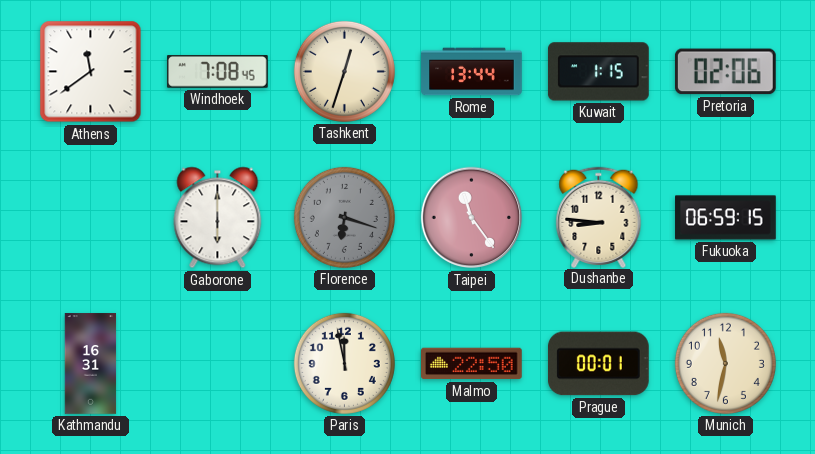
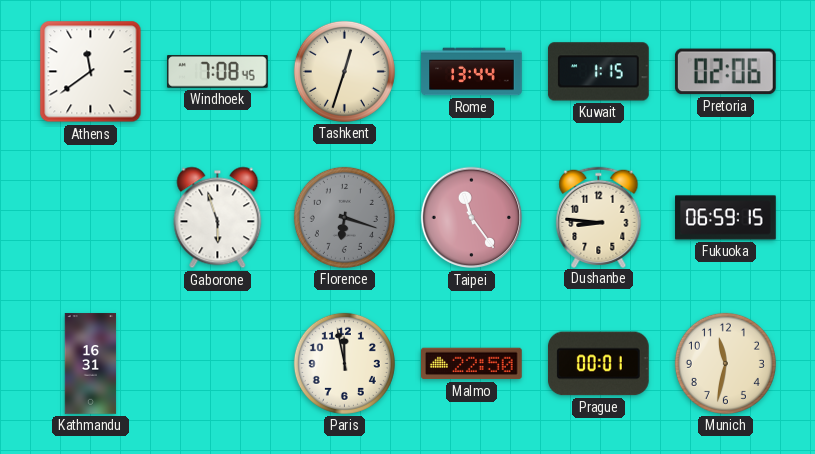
Gaborone: 6:00 -> 5:57 (218, 218)
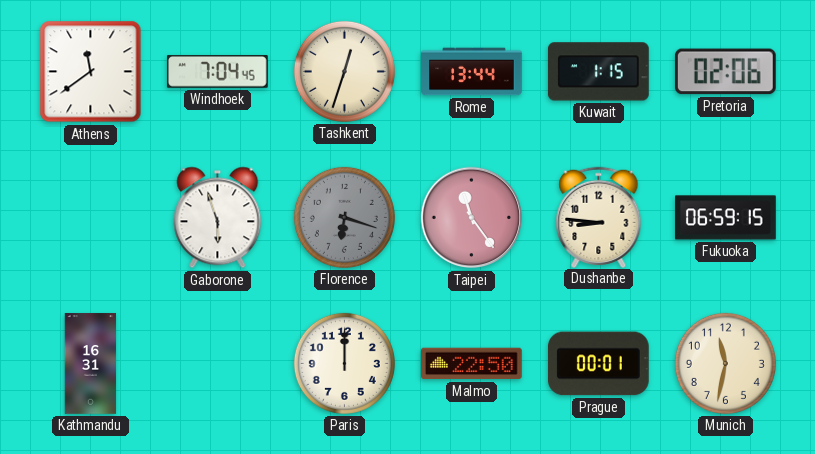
Windhoek: 7:08 -> 7:04 (218, 72)
Paris: 11:58 -> 12:00 (344, 363)
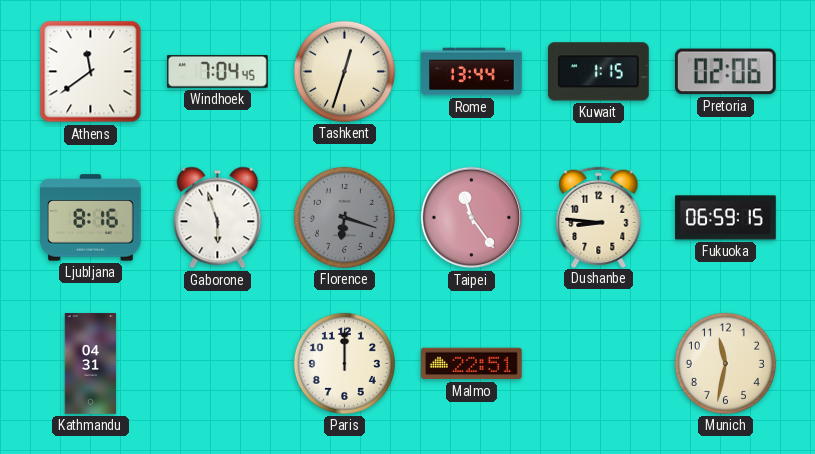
Ljubljana: none -> 8:16 (91, 218)
Kathmandu: 16:31 -> 04:31 (91, 364)
Malmo: 22:50 -> 22:51 (472, 364)
Prague: 00:01 -> none (598, 364)
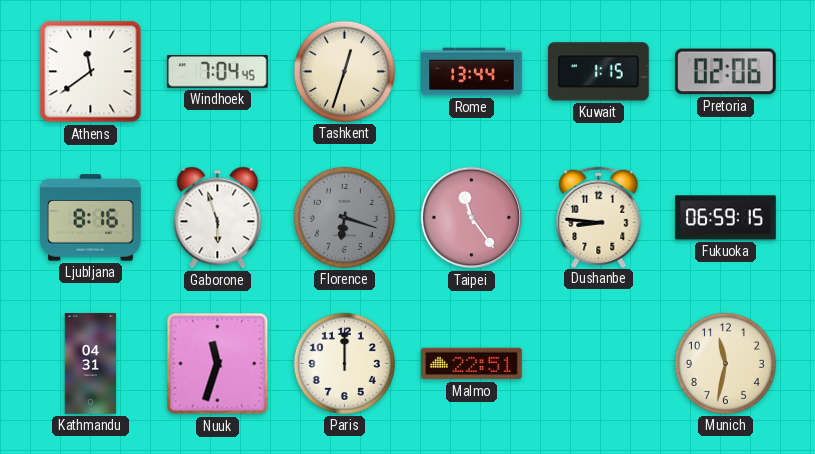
Nuuk: none -> 11:33 (218, 364)
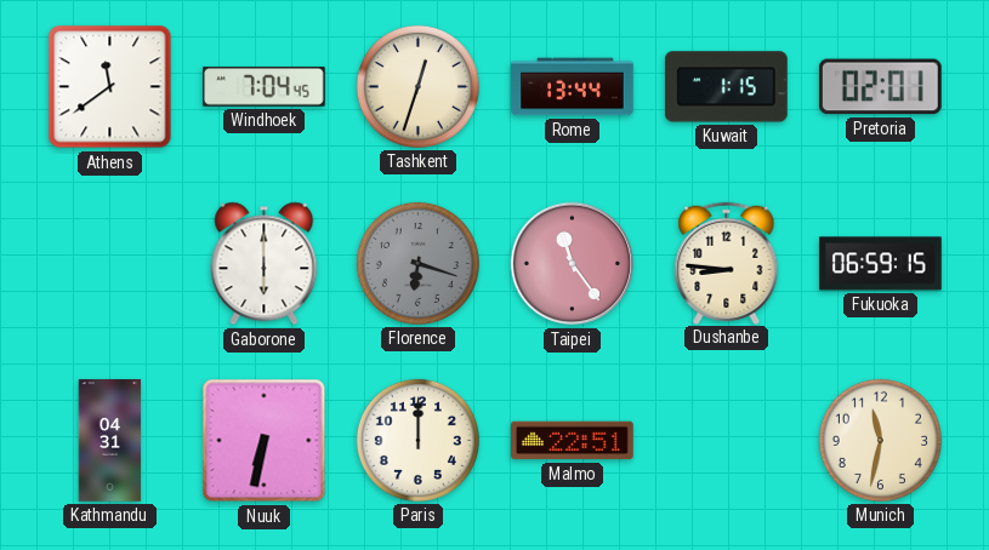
Pretoria: 02:06 -> 02:01 (880, 87)
Ljubljana: 8:16 -> none (91, 218)
Gaborone: 5:57 -> 6:00 (265, 264)
Nuuk: 11:33 -> 6:32 (265, 441)
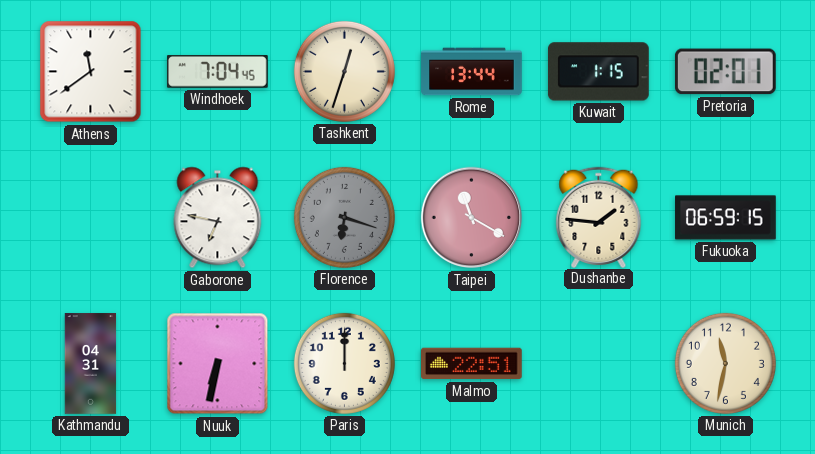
Gaborone: 6:00 -> 6:47 (218, 218)
Taipei: 11:24 -> 11:20 (472, 218)
Dushanbe: 8:46 -> 1:46 (599, 217)
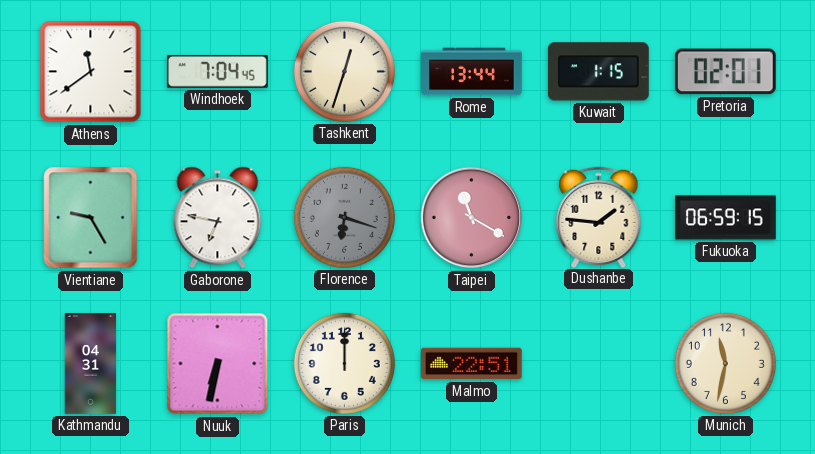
Vientiane: none -> 9:25 (91, 218)
